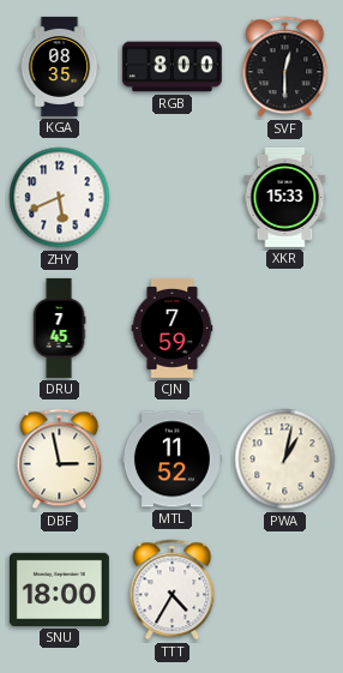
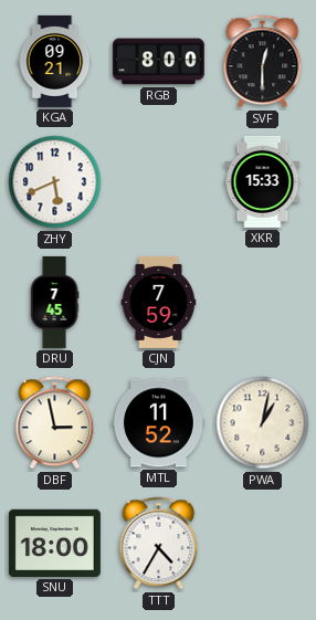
KGA: 08:35 -> 09:21 (55, 61)
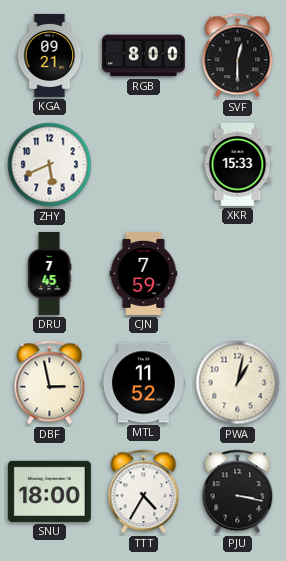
PJU: none -> 3:17 (238, 492)
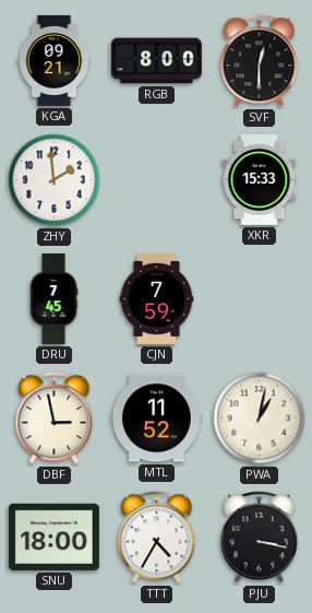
ZHY: 5:41 -> 1:59 (55, 180)
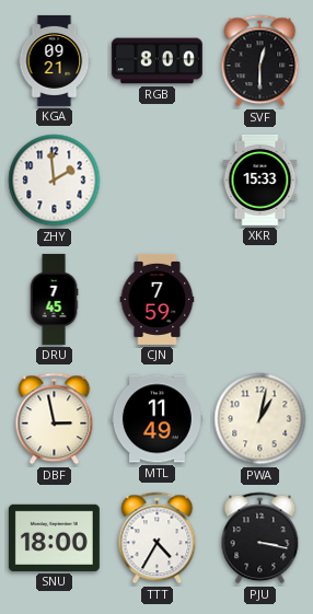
MTL: 11:52 -> 11:49 (156, 419)
